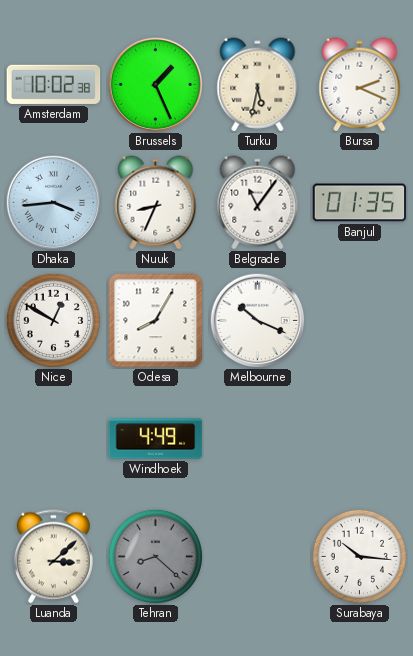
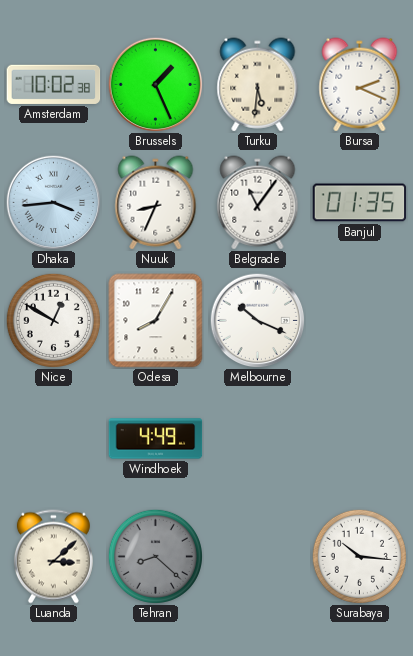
Turku: 5:32 -> 5:31 (258, 85)
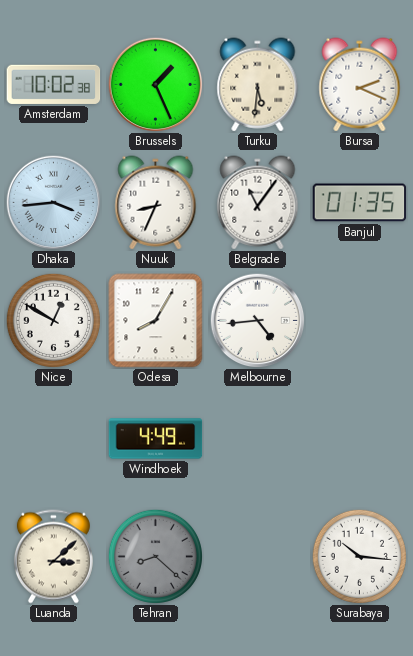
Melbourne: 10:19 -> 4:44 (257, 320)
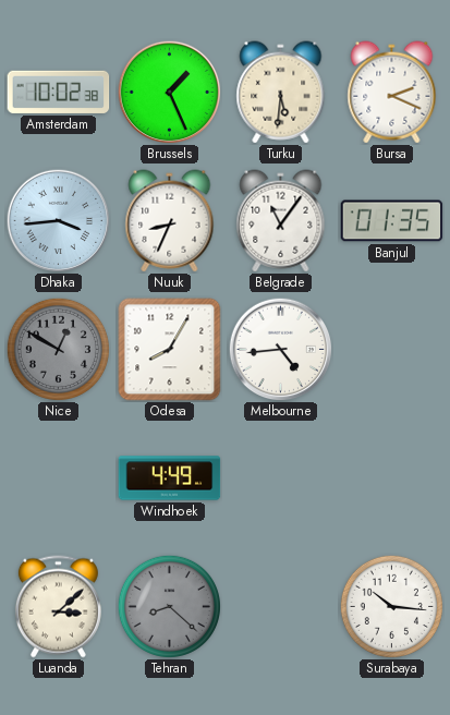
Nice dial: white -> grey (58, 349)
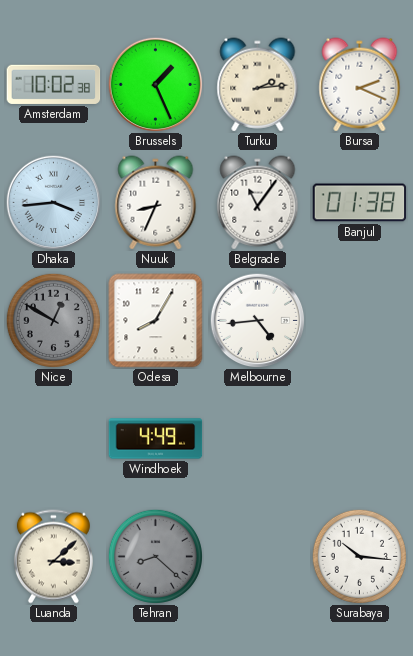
Turku: 5:31 -> 2:14 (258, 85)
Banjul: 01:35 -> 01:38 (360, 203)
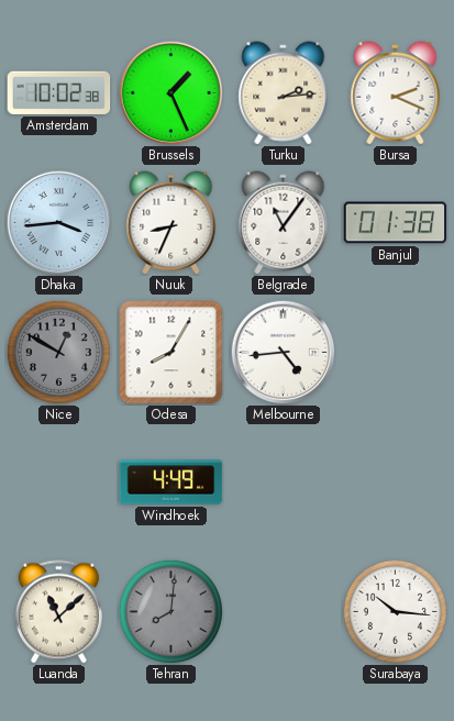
Luanda: 3:08 -> 11:08 (58, 612)
Tehran: 8:22 -> 8:01 (170, 611)
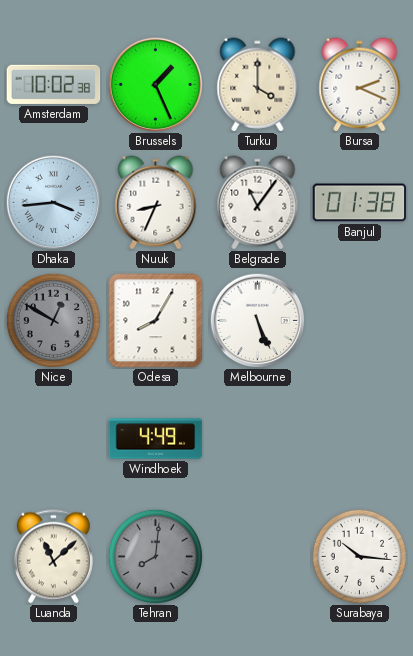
Turku: 2:14 -> 4:00 (258, 85)
Melbourne: 4:44 -> 5:26 (257, 320)
